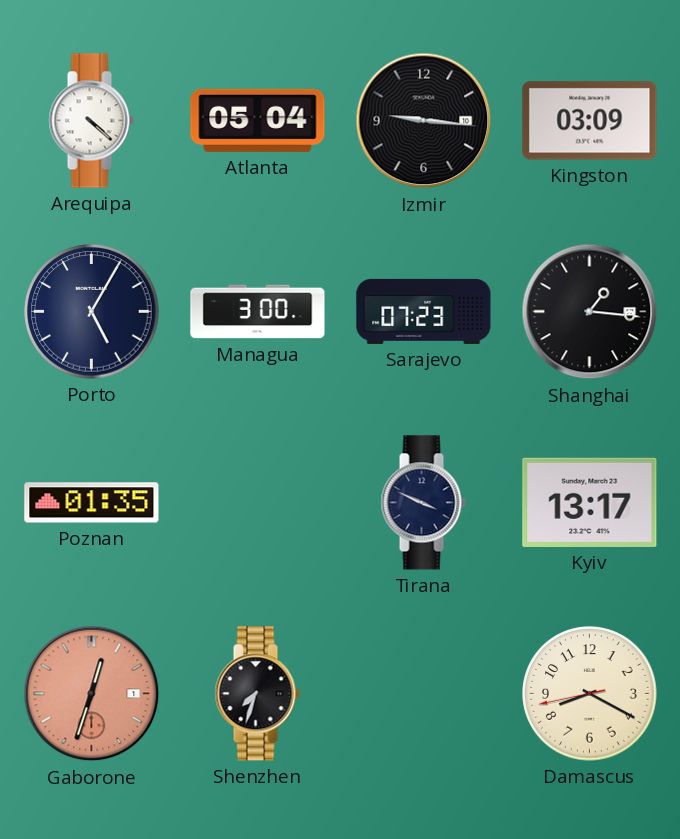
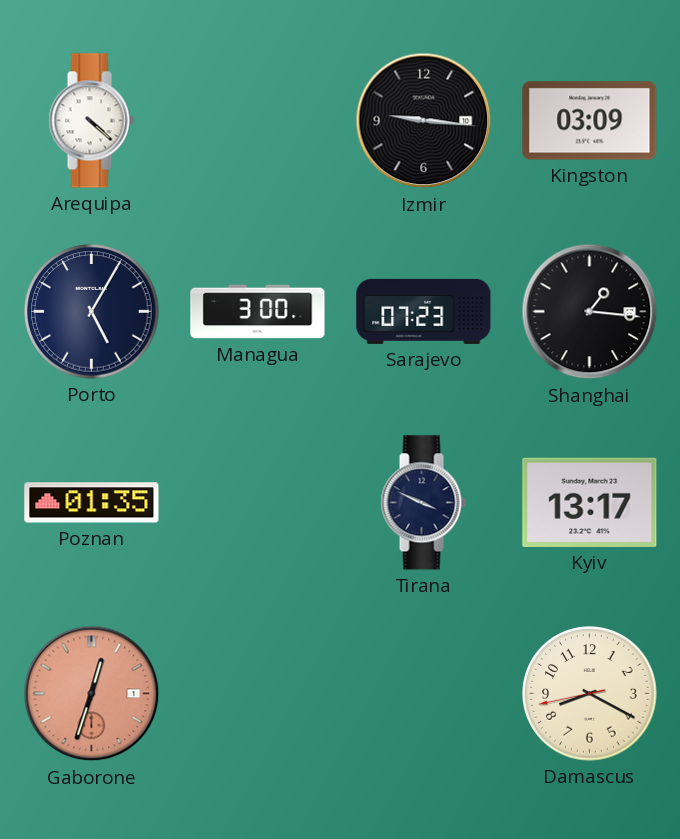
Atlanta: 05:04 -> none (258, 120)
Shenzhen: 7:33 -> none (257, 694)
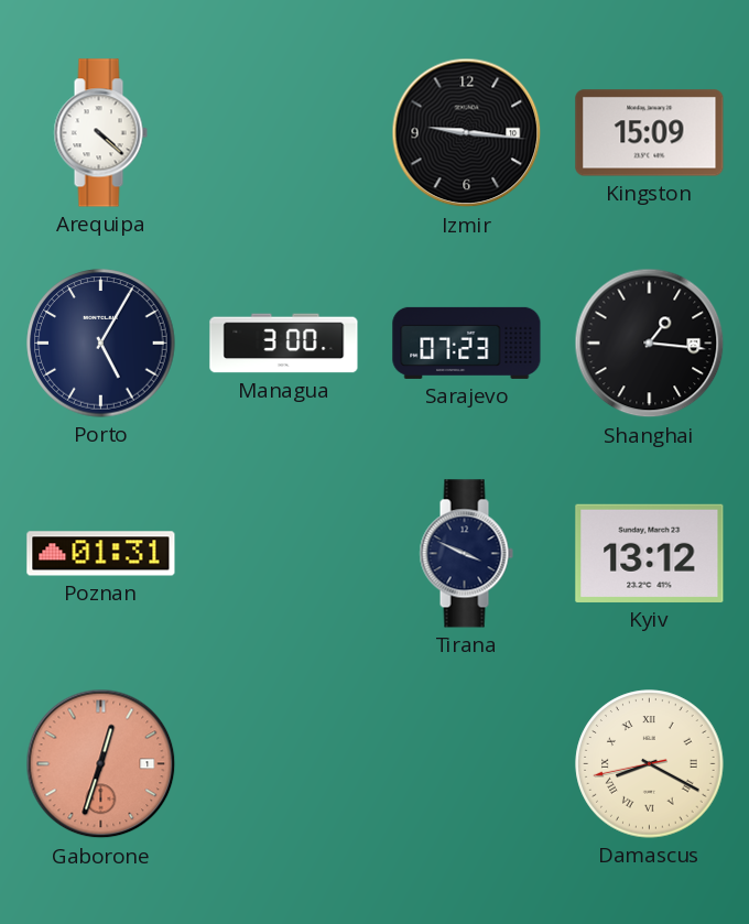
Kingston: 03:09 -> 15:09 (650, 133)
Poznan: 01:35 -> 01:31 (101, 554)
Kyiv: 13:17 -> 13:12 (650, 553)
Damascus numerals: Arabic -> Roman (650, 764)
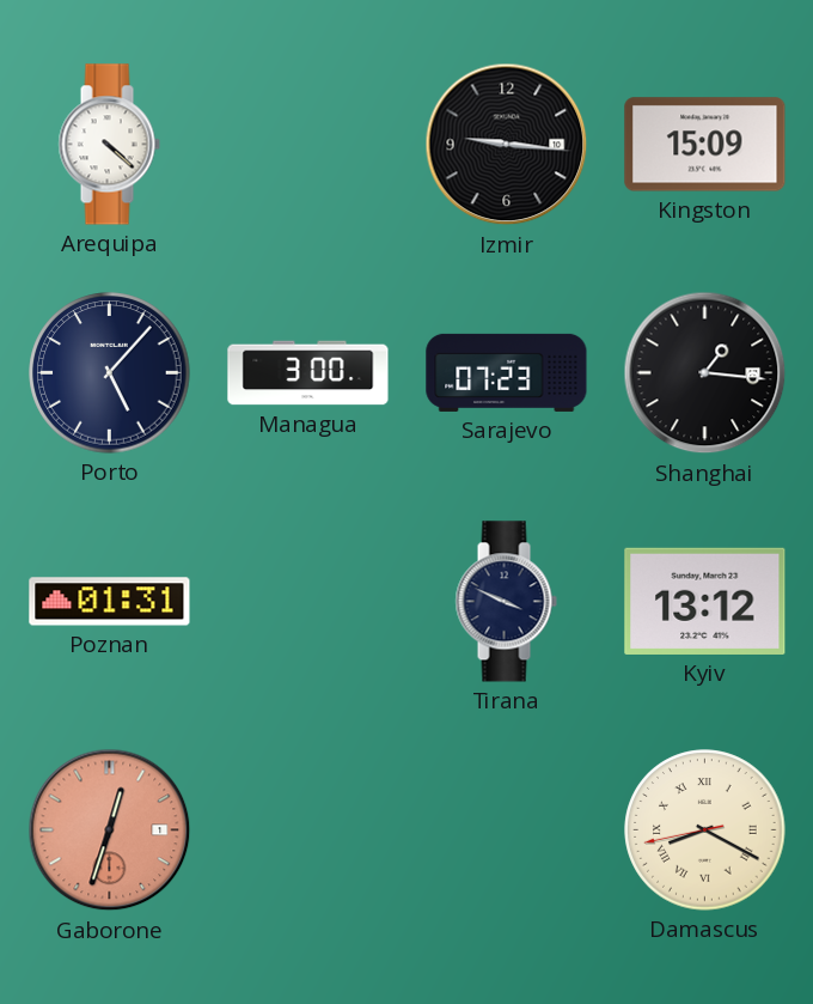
Porto: 5:05 -> 5:07 (110, 373)
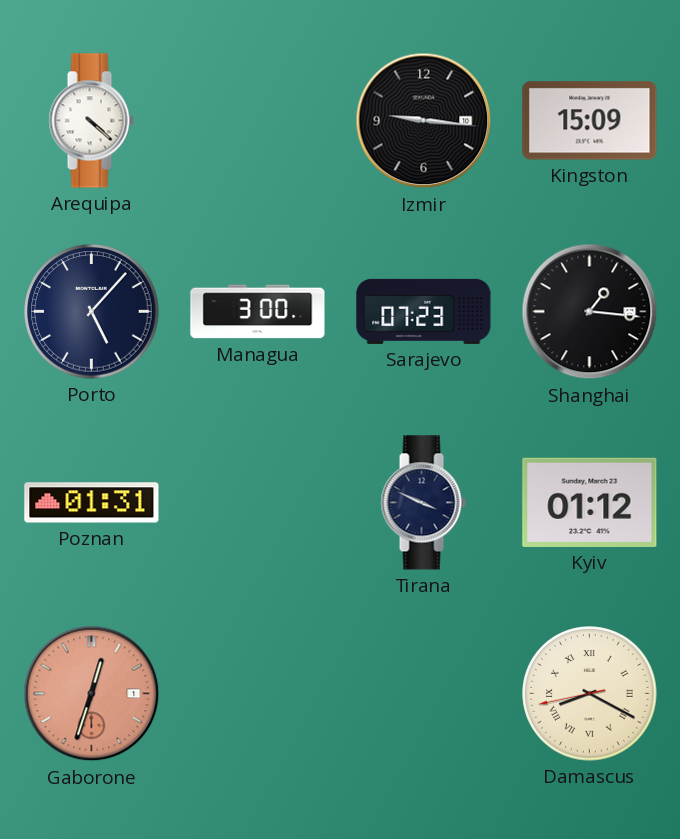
Kyiv: 13:12 -> 01:12 (590, 502)
